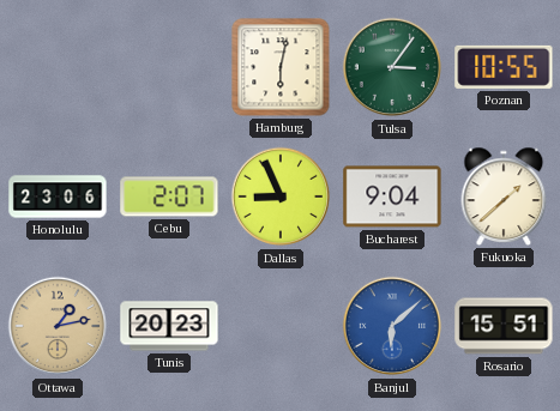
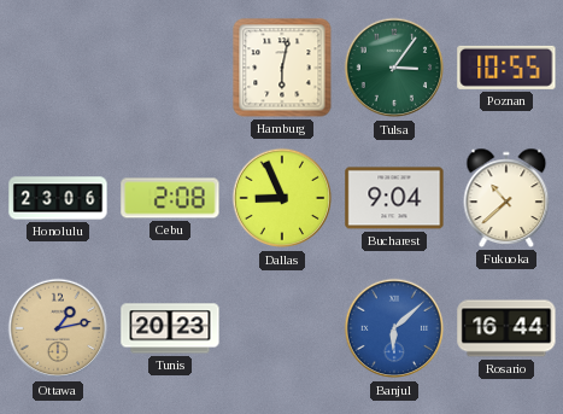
Cebu: 2:07 -> 2:08 (170, 198)
Fukuoka: 1:38 -> 10:38 (506, 198)
Rosario: 15:51 -> 16:44 (506, 328)
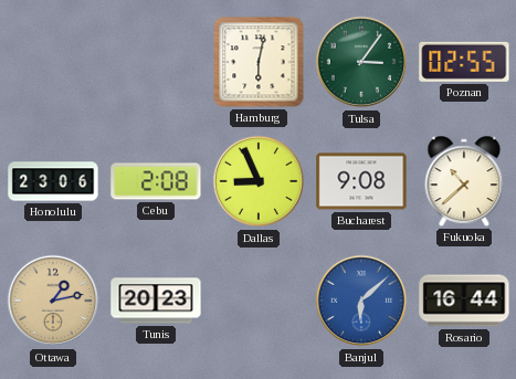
Poznan: 10:55 -> 02:55 (464, 62)
Bucharest: 9:04 -> 9:08 (361, 181)
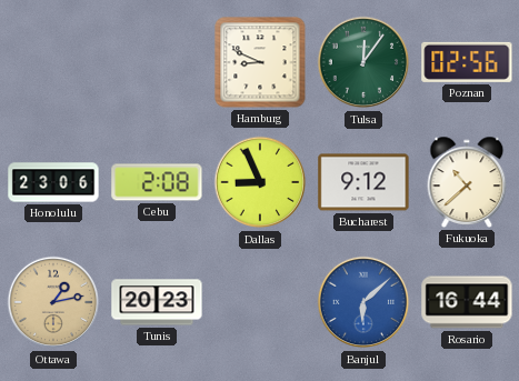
Hamburg: 6:02 -> 8:49 (260, 62)
Tulsa: 3:06 -> 12:06 (363, 62)
Poznan: 02:55 -> 02:56 (467, 62)
Bucharest: 9:08 -> 9:12 (363, 182)
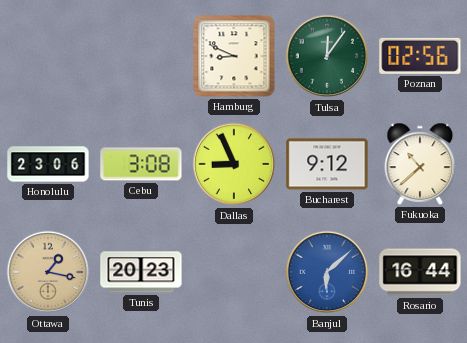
Cebu: 2:08 -> 3:08 (141, 164)
Ottawa: 1:13 -> 1:17 (48, 272)
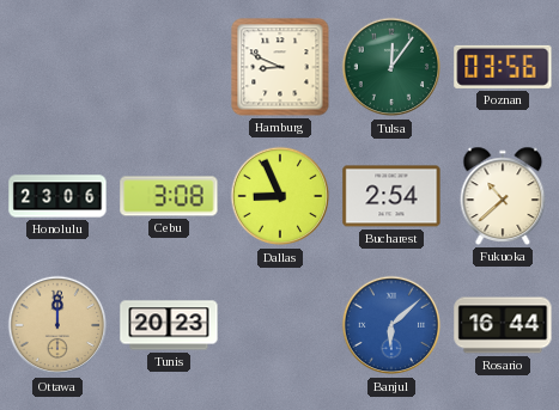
Poznan: 02:56 -> 03:56 (503, 67)
Bucharest: 9:12 -> 2:54 (391, 196)
Ottawa: 1:17 -> 12:00 (57, 325)
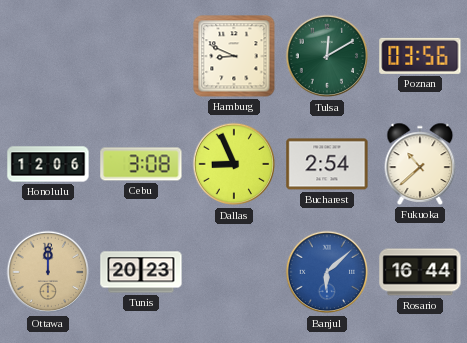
Tulsa: 12:06 -> 12:10 (327, 56)
Honolulu: 23:06 -> 12:06 (48, 164)
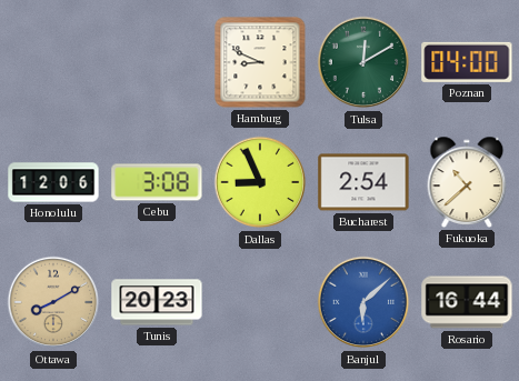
Poznan: 03:56 -> 04:00 (467, 62)
Ottawa: 12:00 -> 8:10 (53, 302)
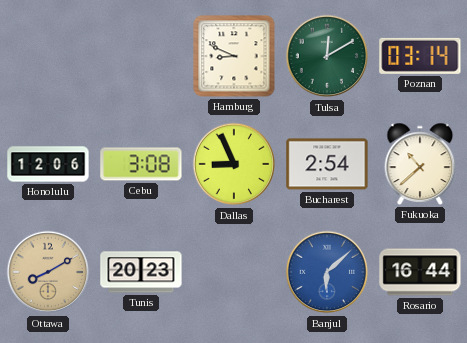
Poznan: 04:00 -> 03:14 (420, 56)
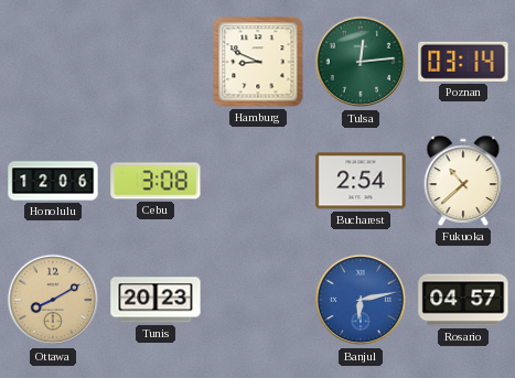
Tulsa: 12:10 -> 12:14 (361, 62)
Dallas: 8:56 -> none (234, 164)
Banjul: 6:08 -> 6:13 (361, 300)
Rosario: 16:44 -> 04:57 (463, 300)
